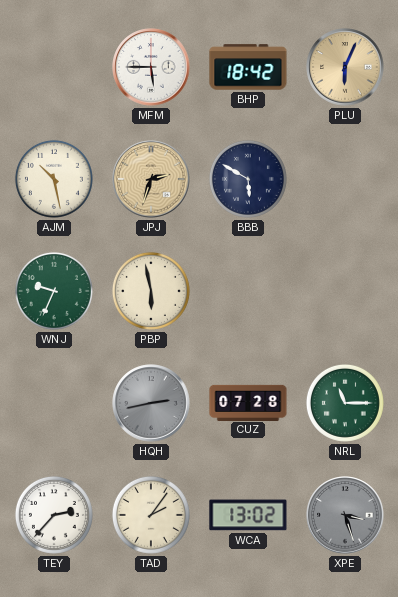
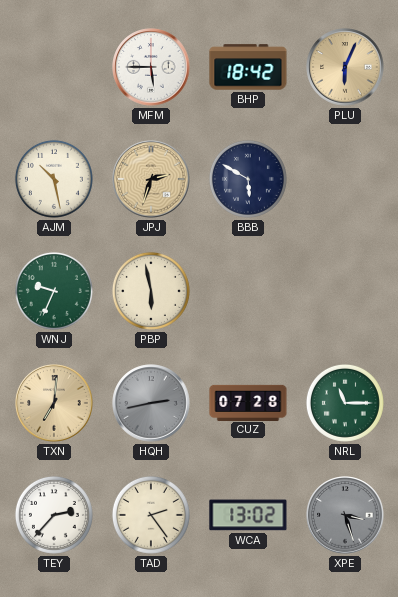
TXN: none -> 7:01 (54, 403)
TAD: 2:06 -> 2:24 (151, 515)
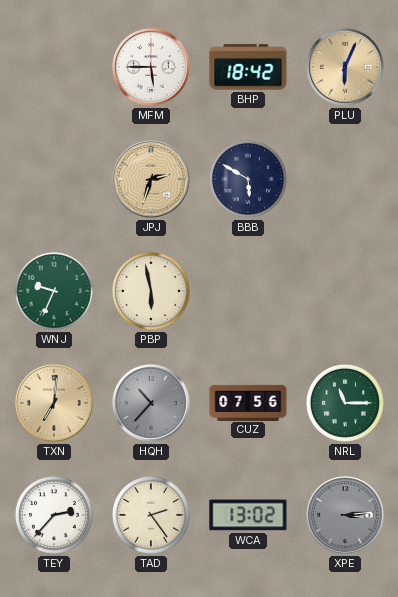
AJM: 10:28 -> none (54, 179)
HQH: 2:43 -> 10:37 (151, 403)
CUZ: 07:28 -> 07:56 (248, 402)
XPE: 3:27 -> 3:14 (345, 515)
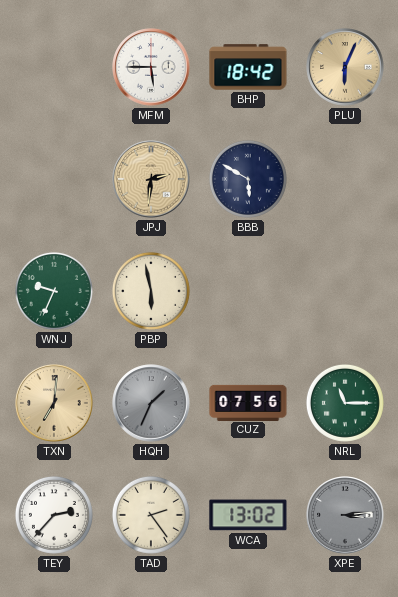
JPJ: 2:33 -> 2:31 (151, 179)
HQH: 10:37 -> 1:34 (151, 403)
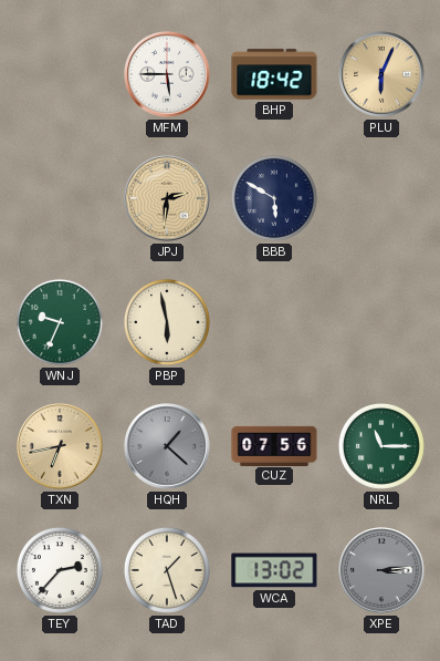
TXN: 7:01 -> 6:43 (60, 446)
HQH: 1:34 -> 1:22 (167, 446)
TAD: 2:24 -> 1:27 (167, 570)
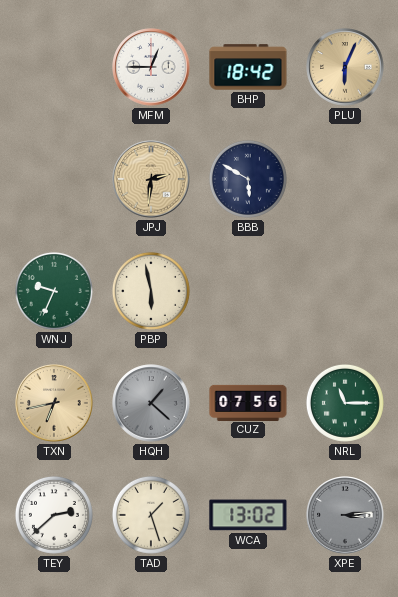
MFM: 5:45 -> 12:45 (151, 67)
TEY: 2:37 -> 2:38 (54, 515)
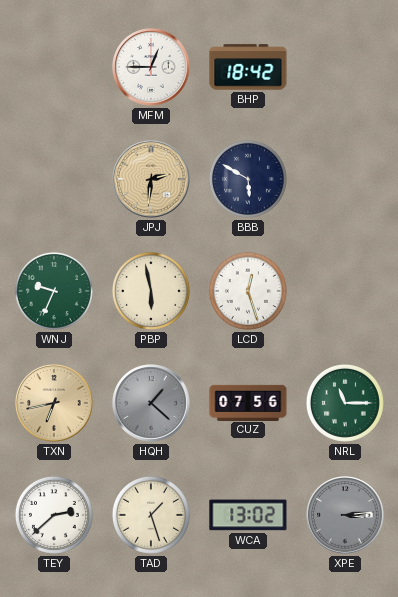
PLU: 6:04 -> none (345, 67)
LCD: none -> 12:27 (248, 291)
